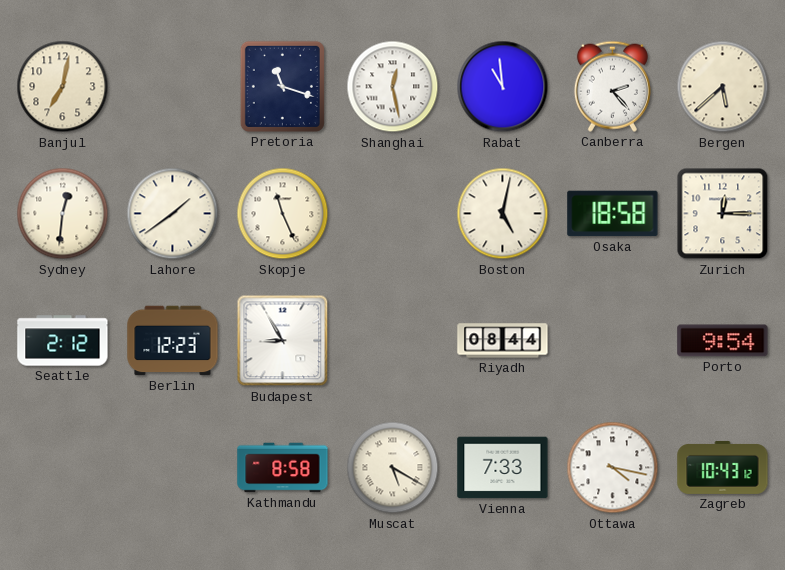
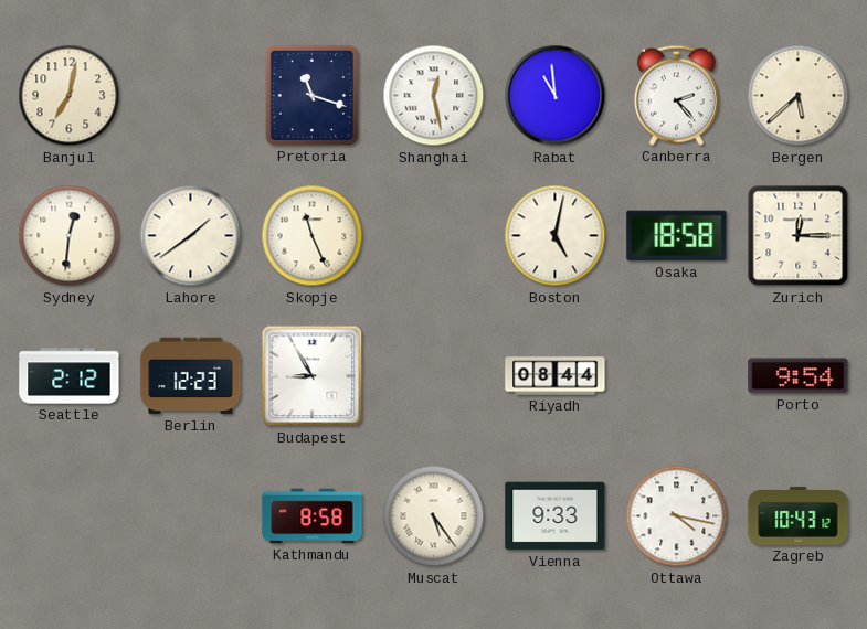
Muscat: 5:20 -> 5:24 (434, 516)
Vienna: 7:33 -> 9:33 (556, 516)
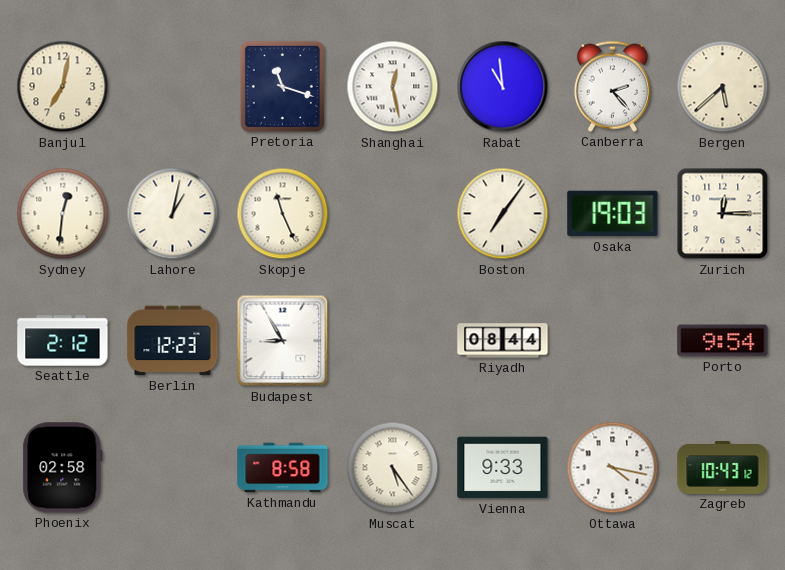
Lahore: 1:39 -> 1:02 (173, 214)
Boston: 5:02 -> 7:06 (503, 214)
Osaka: 18:58 -> 19:03 (613, 214)
Phoenix: none -> 02:58 (63, 468)
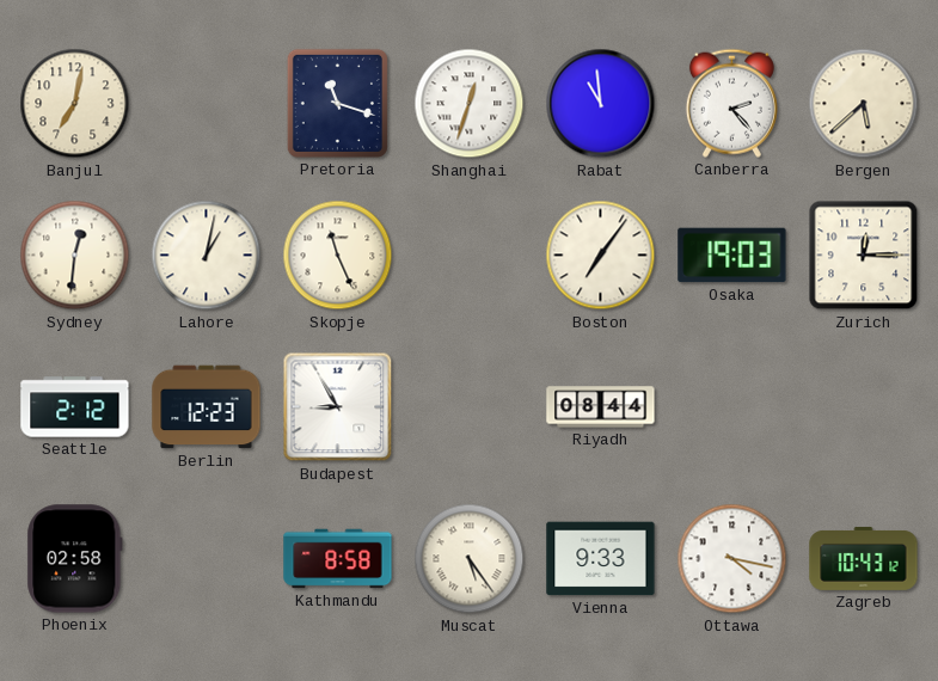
Shanghai: 12:28 -> 12:33 (470, 104)
Porto: 9:54 -> none (723, 341)
